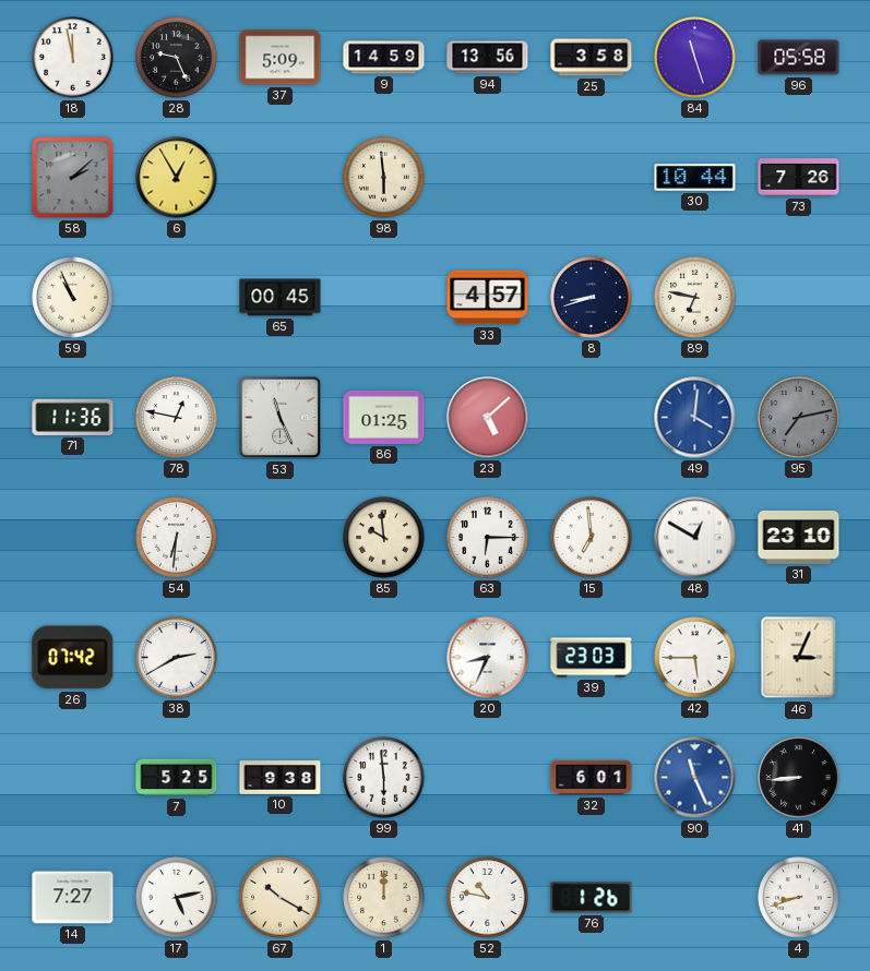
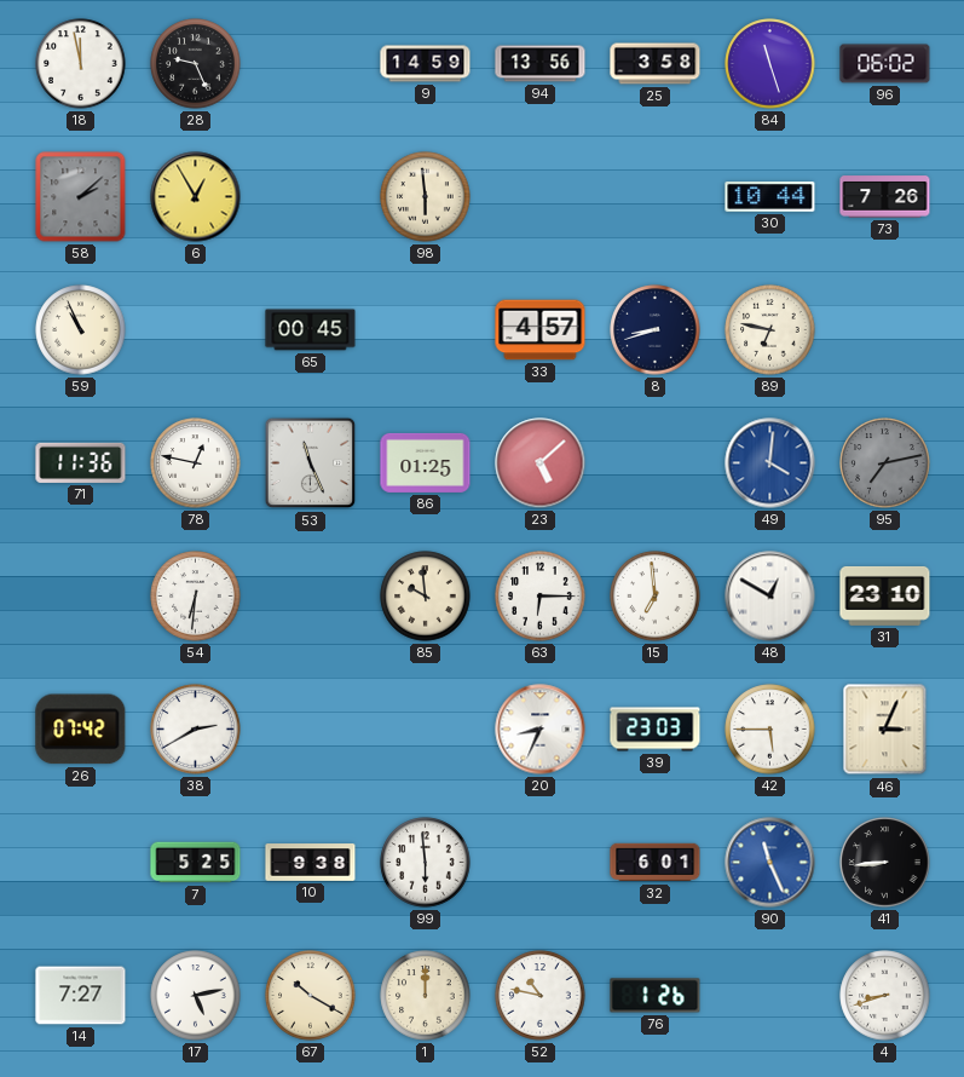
37: 5:09 -> none (281, 58)
96: 05:58 -> 06:02 (885, 64)
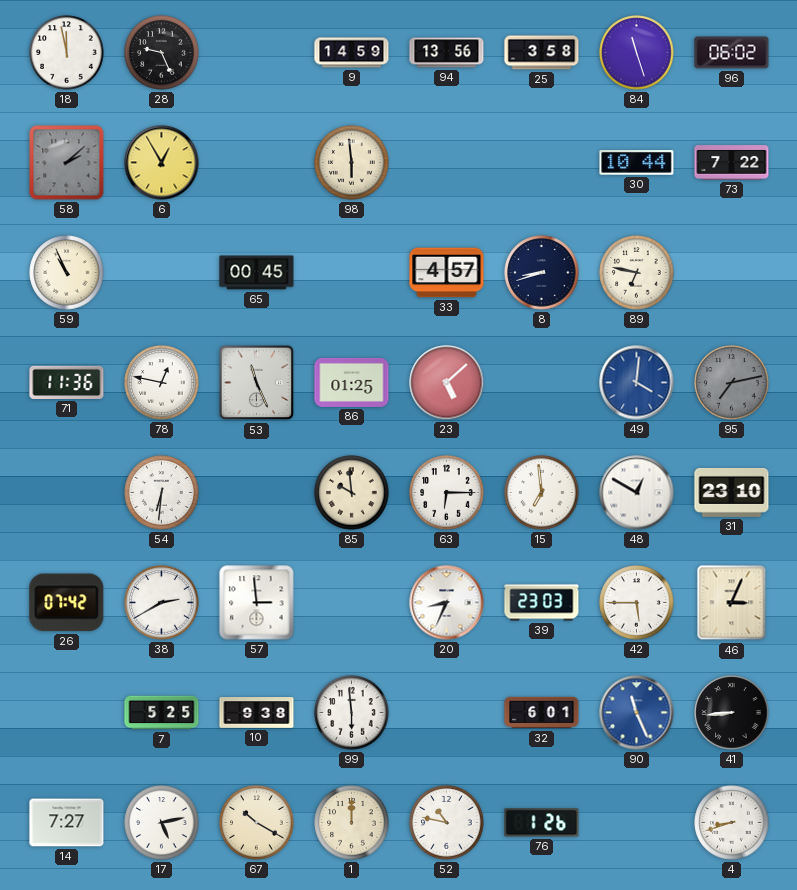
73: 7:26 -> 7:22 (732, 163)
57: none -> 2:59 (257, 603)
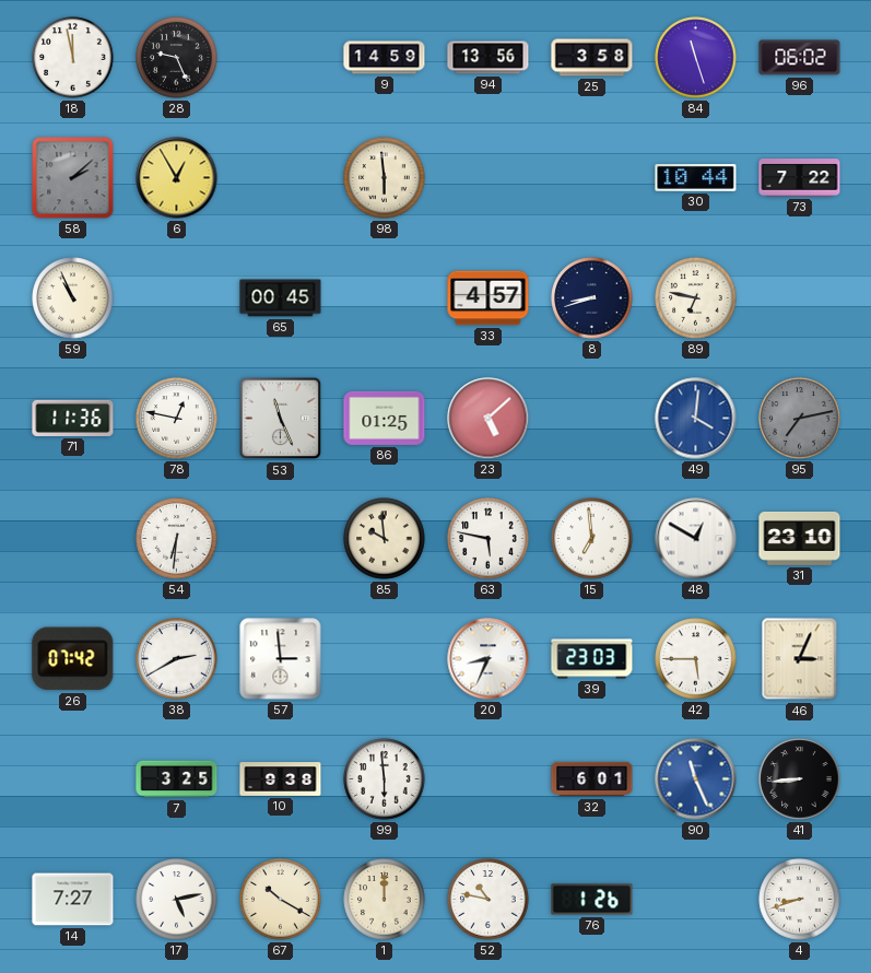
63: 6:15 -> 5:47 (489, 539)
7: 5:25 -> 3:25 (177, 779)
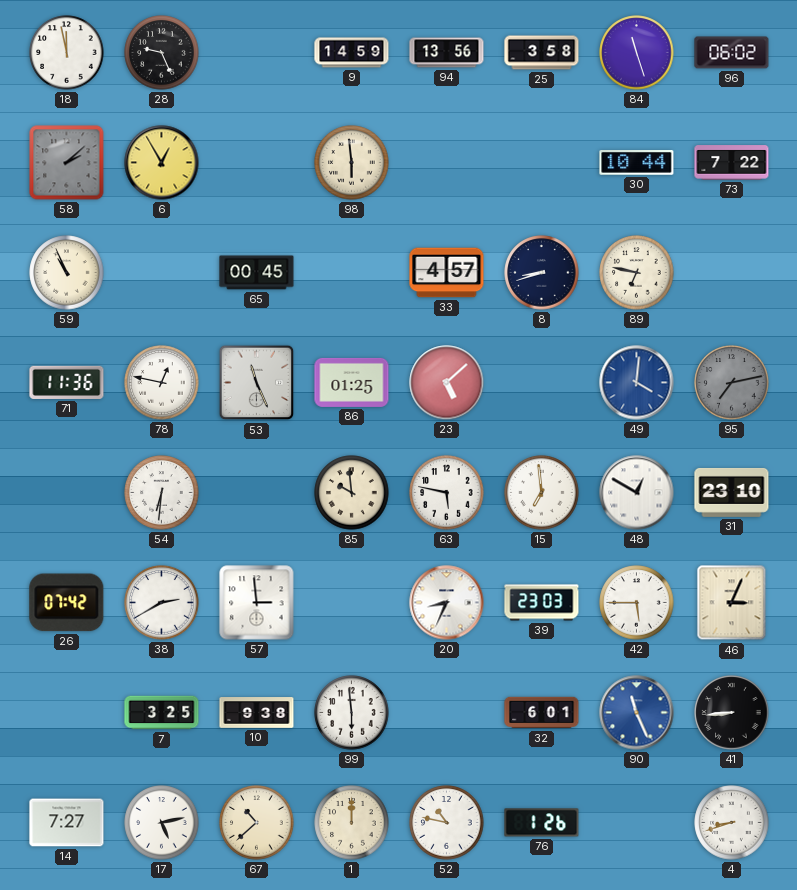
67: 10:20 -> 10:38 (257, 823)
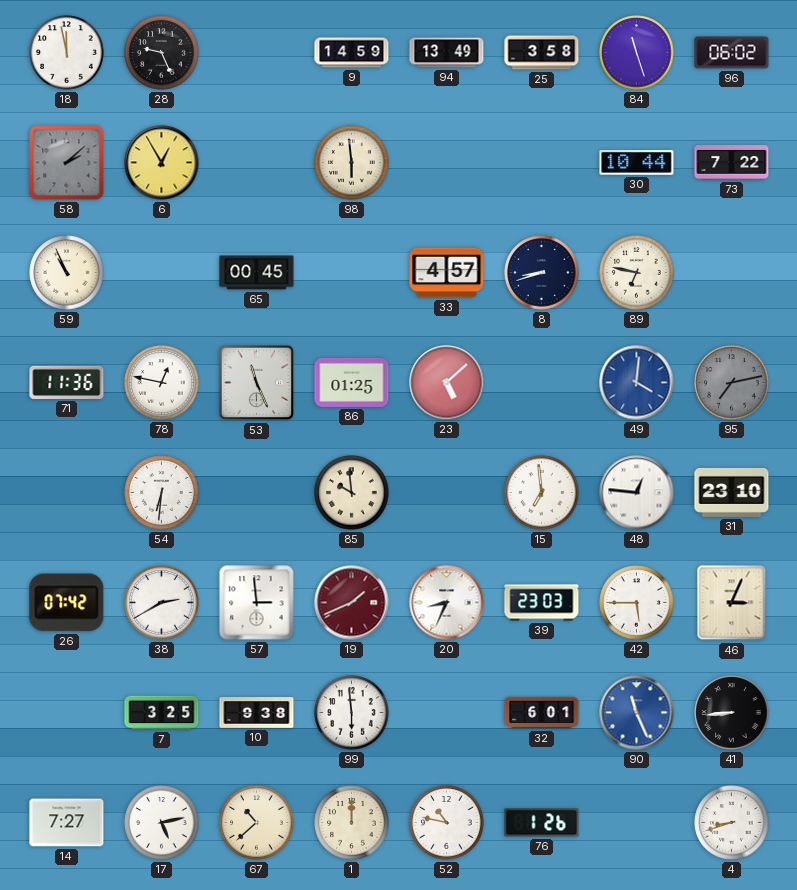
94: 13:56 -> 13:49 (447, 53)
63: 5:47 -> none (447, 493)
48: 12:50 -> 12:46 (637, 493)
19: none -> 1:41 (352, 603)
